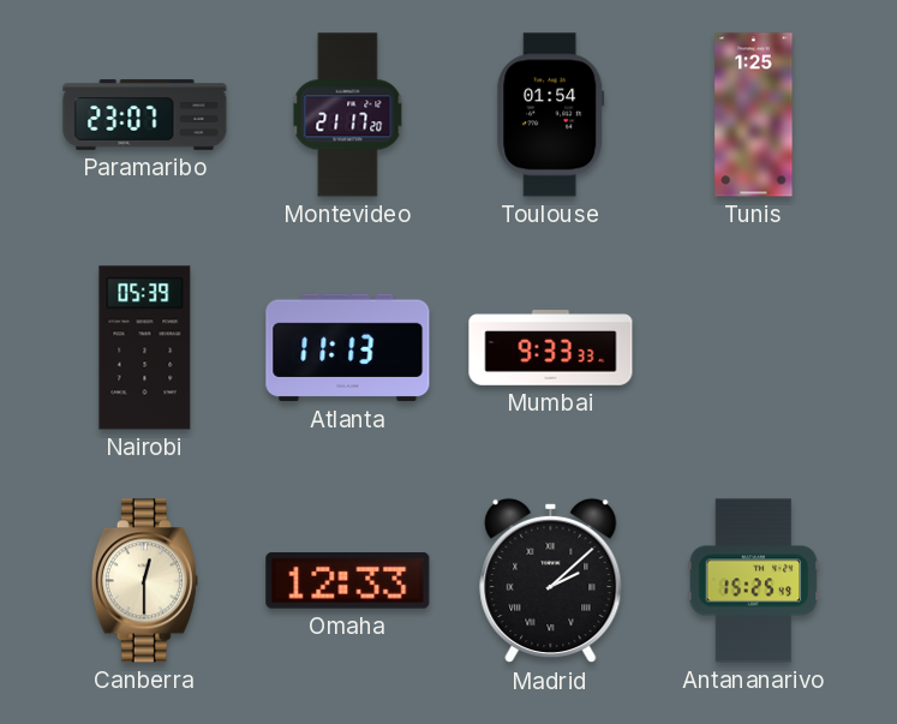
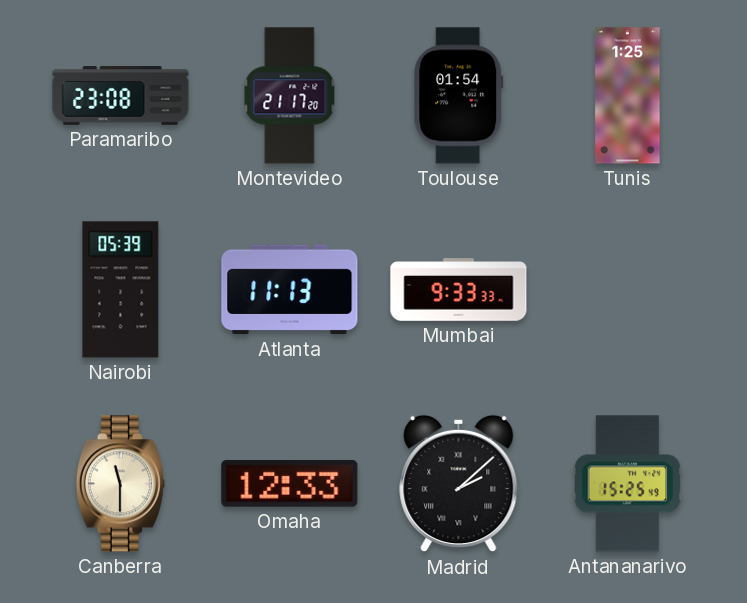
Paramaribo: 23:07 -> 23:08 (121, 96)
Canberra: 12:30 -> 11:30 (120, 484)
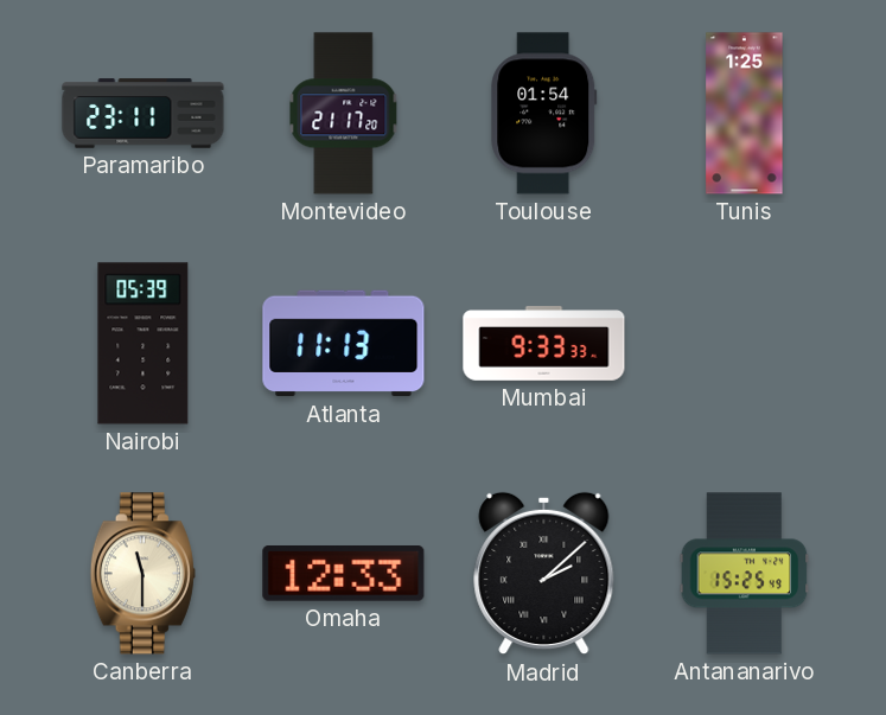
Paramaribo: 23:08 -> 23:11 (144, 114)
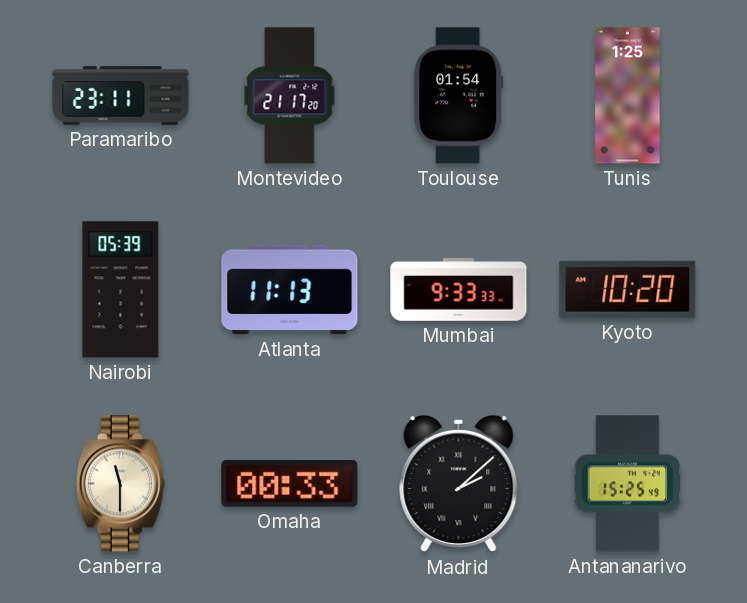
Kyoto: none -> 10:20 (628, 289)
Omaha: 12:33 -> 00:33 (290, 484)
